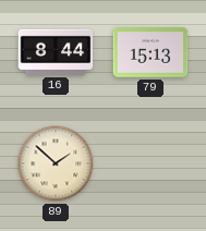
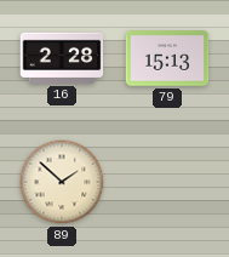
16: 8:44 -> 2:28 (62, 58)
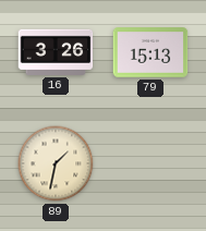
16: 2:28 -> 3:26 (56, 52)
89: 1:52 -> 1:32 (56, 163)
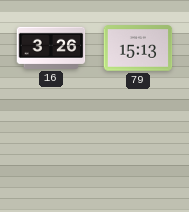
89: 1:32 -> none (56, 163)
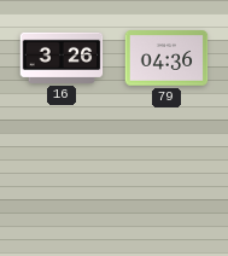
79: 15:13 -> 04:36 (166, 58)
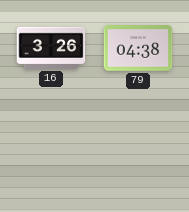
79: 04:36 -> 04:38 (138, 48)
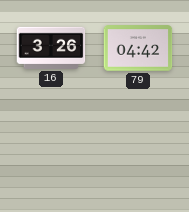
79: 04:38 -> 04:42 (138, 48)
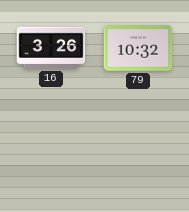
79: 04:42 -> 10:32 (138, 48)
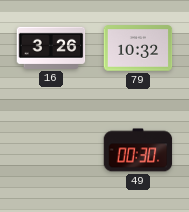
49: none -> 00:30 (138, 150)
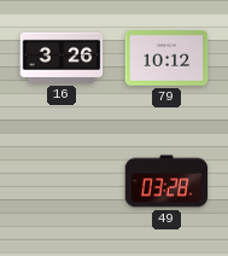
79: 10:32 -> 10:12 (166, 58)
49: 00:30 -> 03:28 (166, 181)
